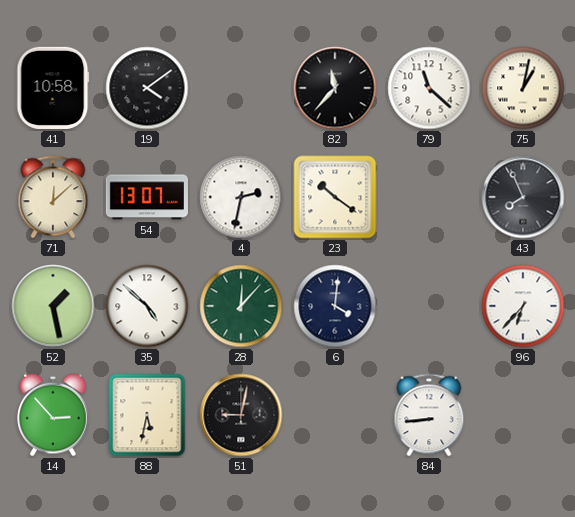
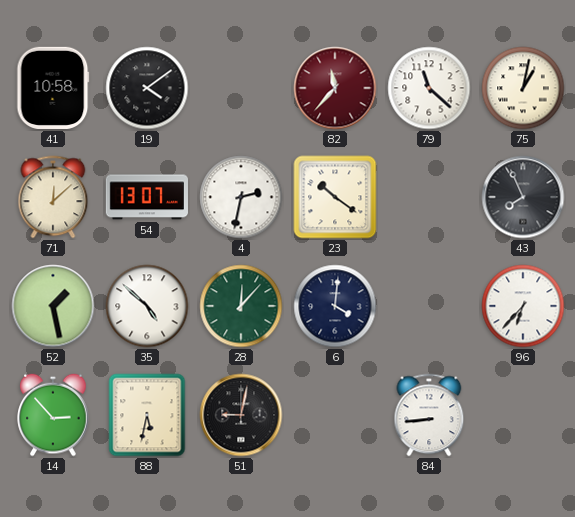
82 dial: black -> burgundy (335, 88)
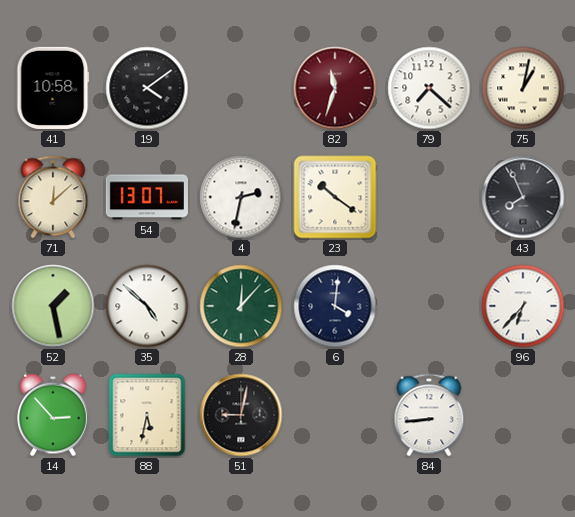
82: 11:37 -> 11:33 (335, 88)
79: 11:22 -> 7:22 (429, 88)
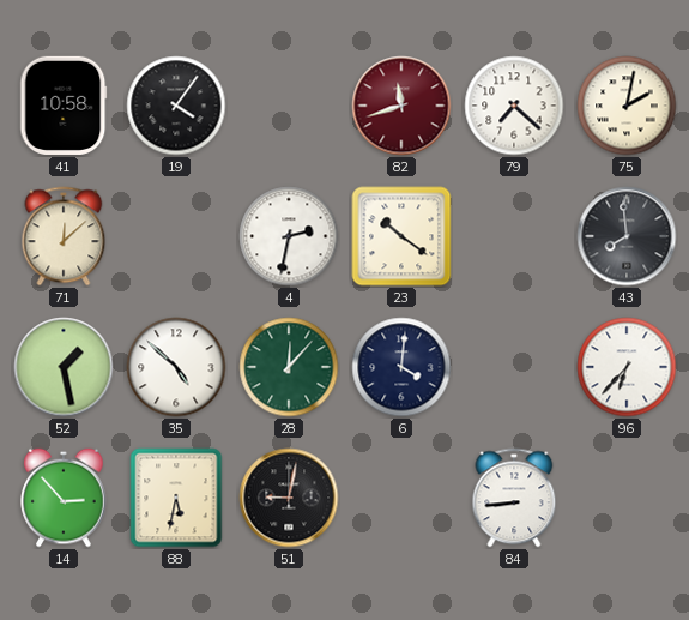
19: 4:09 -> 4:06 (176, 106)
82: 11:33 -> 11:42 (401, 106)
75: 1:02 -> 2:02 (627, 106)
54: 13:07 -> none (147, 197)
43: 7:56 -> 7:59 (627, 236)
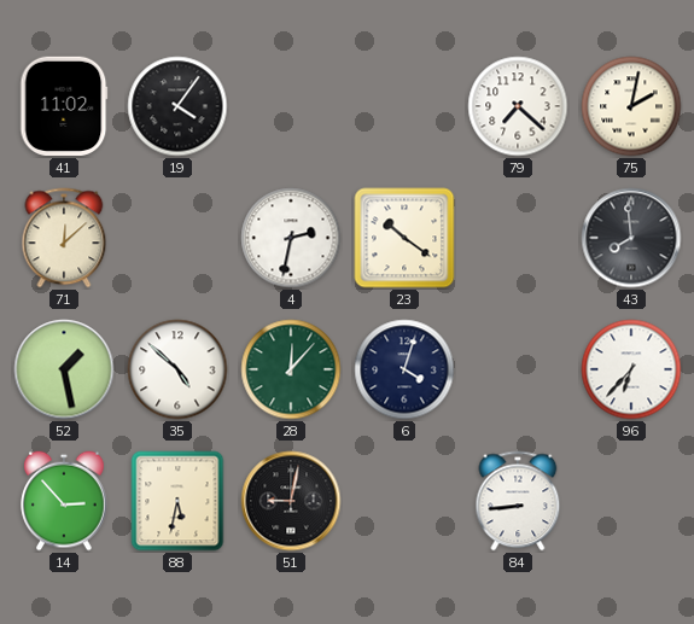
41: 10:58 -> 11:02 (64, 106)
82: 11:42 -> none (401, 106)
6: 4:01 -> 4:03 (404, 369)
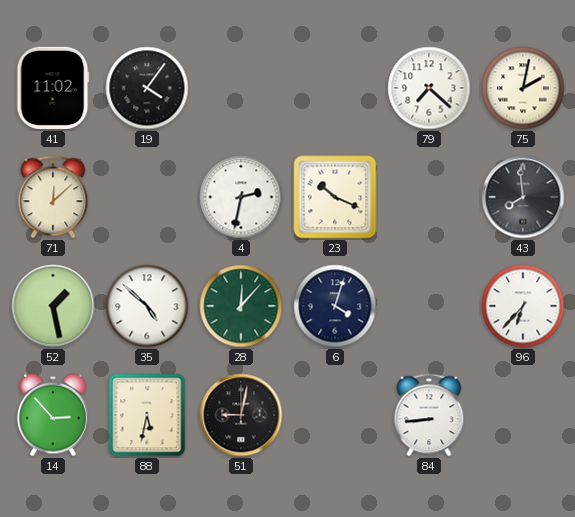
23: 10:21 -> 10:19 (335, 197)
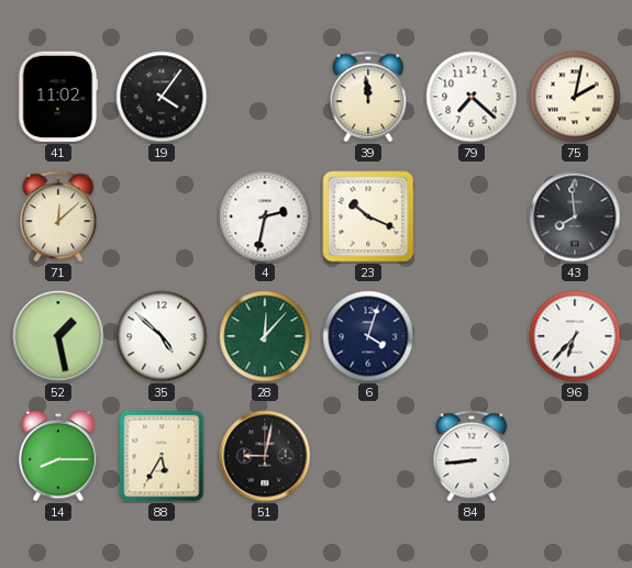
39: none -> 11:59 (368, 97)
14: 2:53 -> 8:15 (58, 456)
88: 5:32 -> 5:35 (162, 456)
